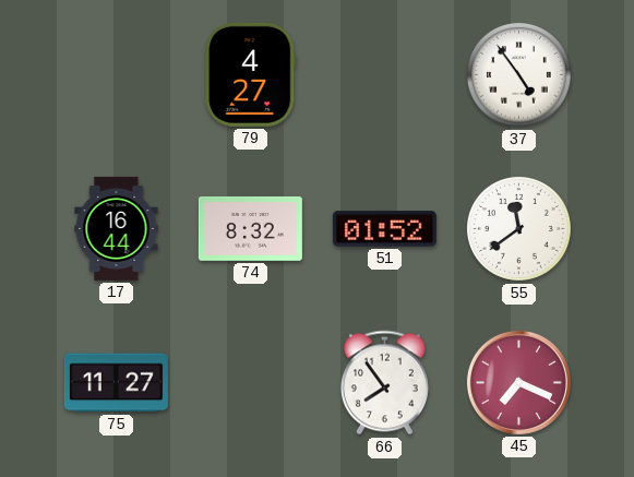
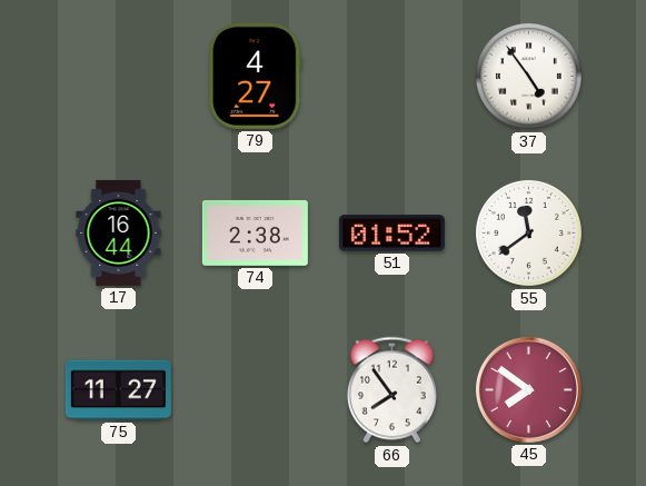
74: 8:32 -> 2:38 (255, 232)
45: 7:19 -> 7:51 (528, 389)
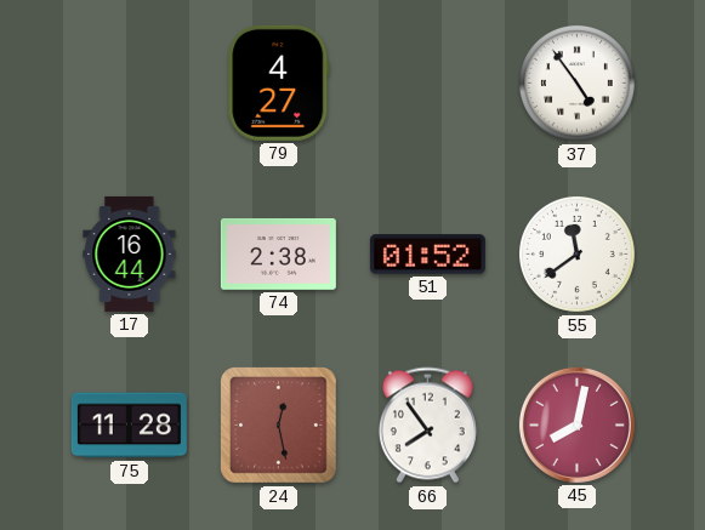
75: 11:27 -> 11:28 (129, 426)
24: none -> 12:28 (279, 426)
45: 7:51 -> 8:02 (576, 424)
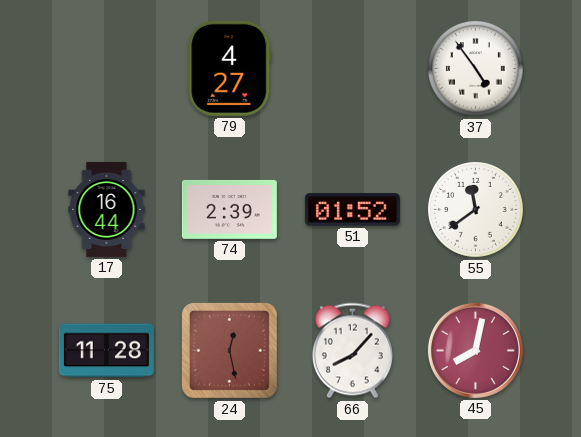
74: 2:38 -> 2:39 (229, 209)
66: 7:54 -> 8:07 (352, 351)
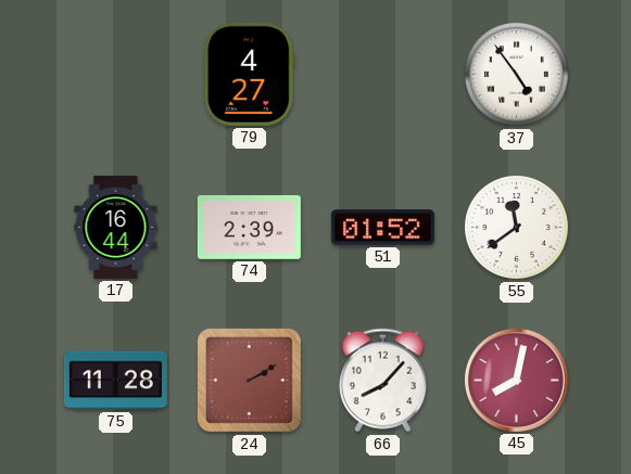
24: 12:28 -> 2:10 (250, 381)
